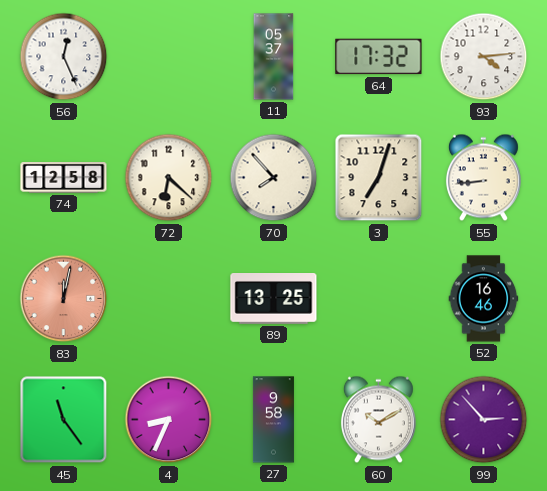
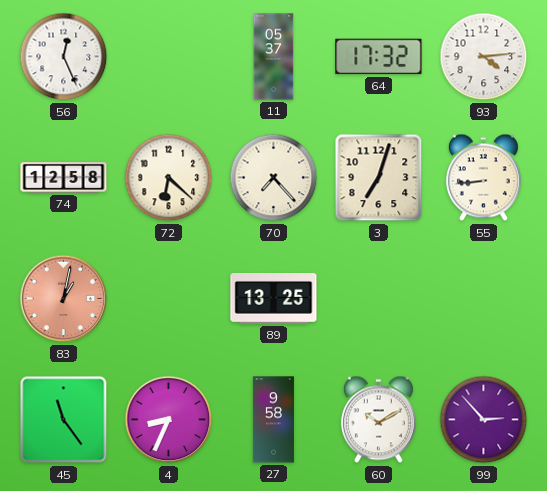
70: 7:53 -> 7:23 (274, 178)
83: 12:02 -> 1:02 (64, 299)
52: 16:46 -> none (484, 299)
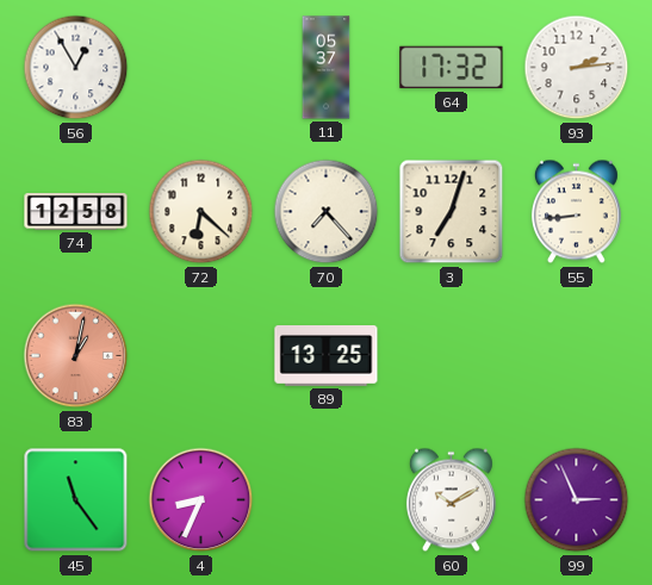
56: 12:26 -> 12:55 (76, 68)
93: 4:14 -> 2:14 (577, 68)
27: 9:58 -> none (273, 420)
99: 2:53 -> 2:56 (577, 500)
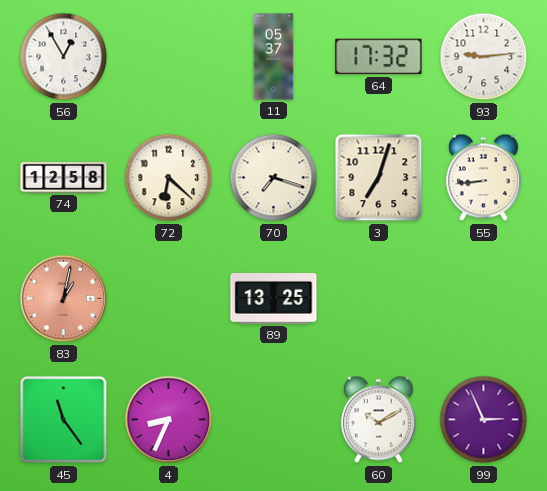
93: 2:14 -> 9:14 (484, 57)
70: 7:23 -> 7:18 (274, 178)
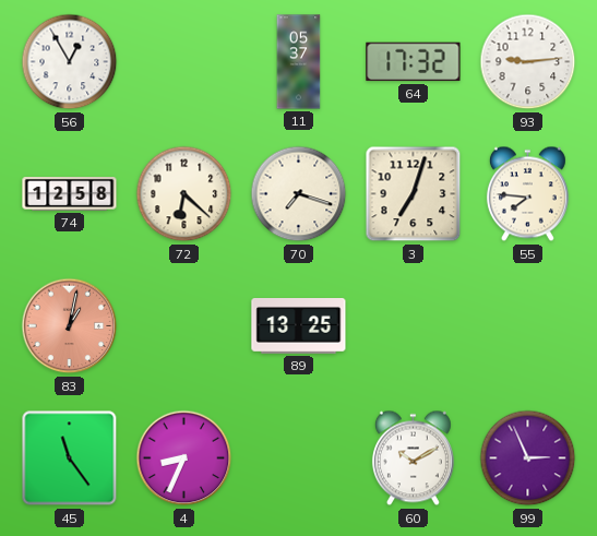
55: 8:44 -> 7:46 (527, 194)
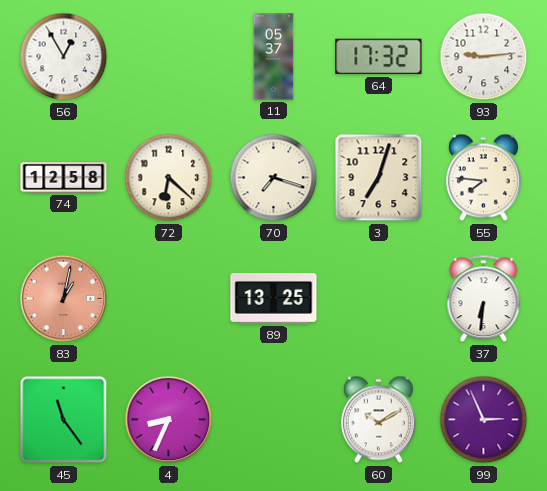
37: none -> 6:31 (484, 299)
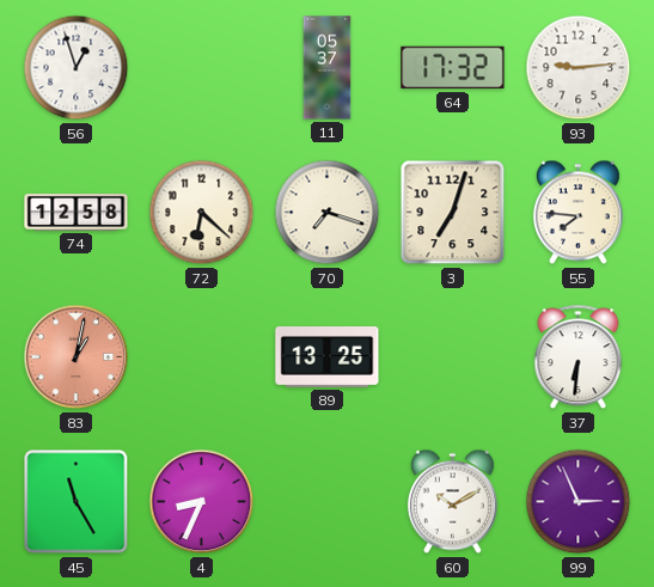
56: 12:55 -> 12:57 (77, 68)
45: 11:24 -> 11:25 (77, 502)
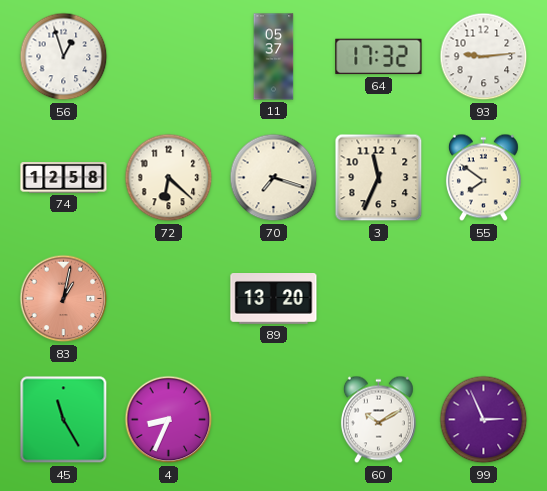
3: 7:03 -> 11:34 (379, 178)
55: 7:46 -> 7:51 (483, 178)
89: 13:25 -> 13:20 (274, 299)
37: 6:31 -> none (579, 357)
